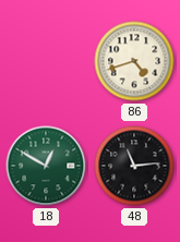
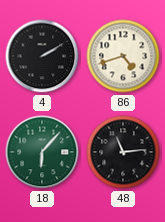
4: none -> 2:10 (42, 56)
18: 12:50 -> 6:07 (42, 152)
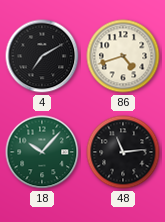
4: 2:10 -> 7:10 (42, 56)
18: 6:07 -> 10:07 (42, 152)
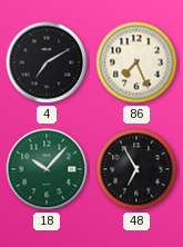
86: 4:42 -> 7:26 (136, 62)
48: 11:14 -> 6:55 (136, 169)
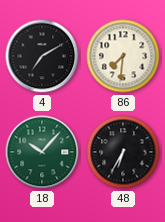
86: 7:26 -> 7:31 (123, 56)
48: 6:55 -> 6:35 (123, 152)
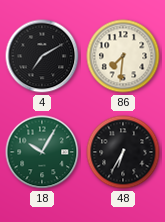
18: 10:07 -> 10:05 (42, 152)
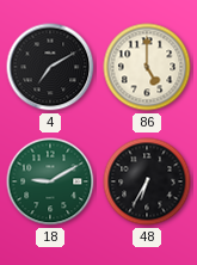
86: 7:31 -> 5:00 (147, 67)
18: 10:05 -> 9:10 (50, 181)
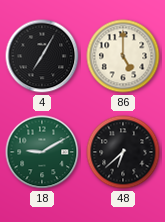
4: 7:10 -> 7:05 (42, 56)
48: 6:35 -> 6:38 (123, 152)
